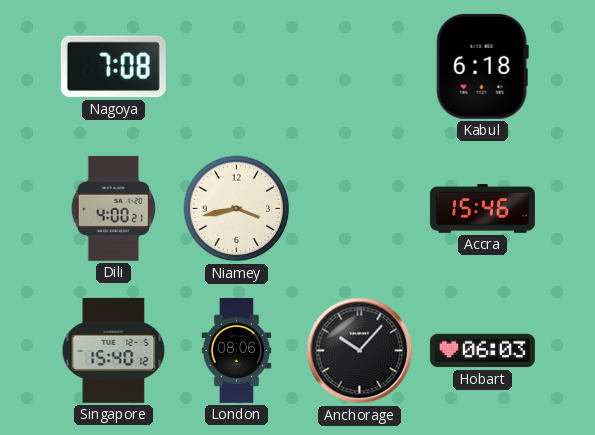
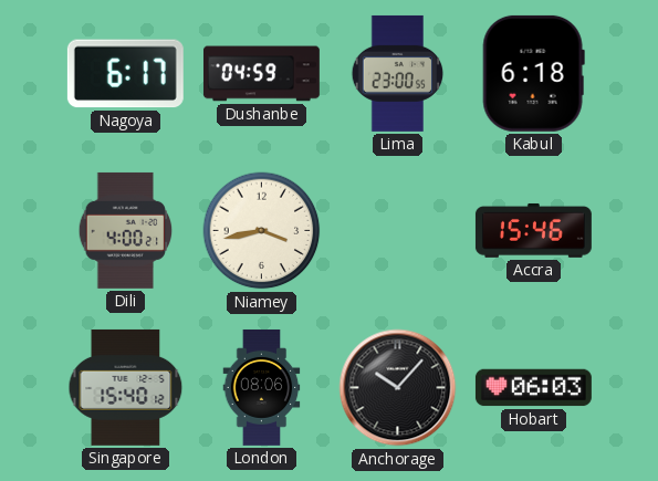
Nagoya: 7:08 -> 6:17 (125, 74)
Dushanbe: none -> 04:59 (261, 74)
Lima: none -> 23:00 (398, 73)
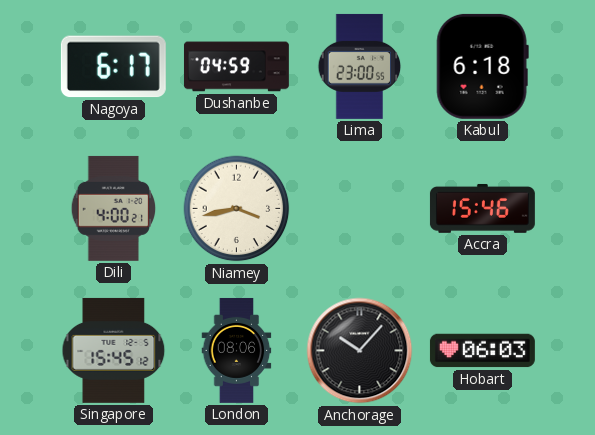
Singapore: 15:40 -> 15:45 (114, 350)
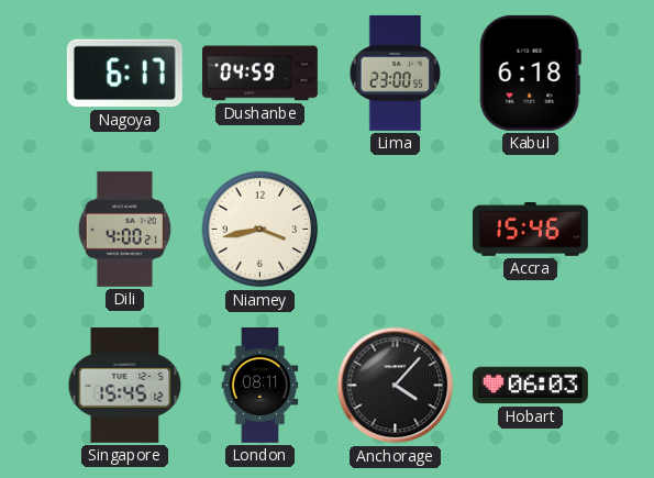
London: 08:06 -> 08:11 (261, 385)
Anchorage: 10:07 -> 4:07 (396, 386)
